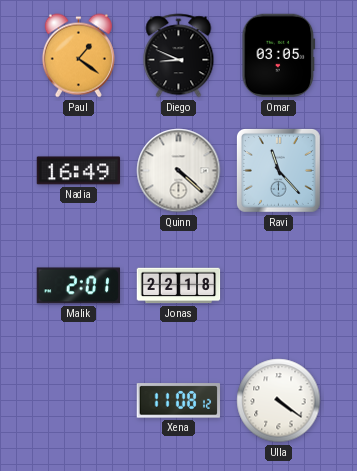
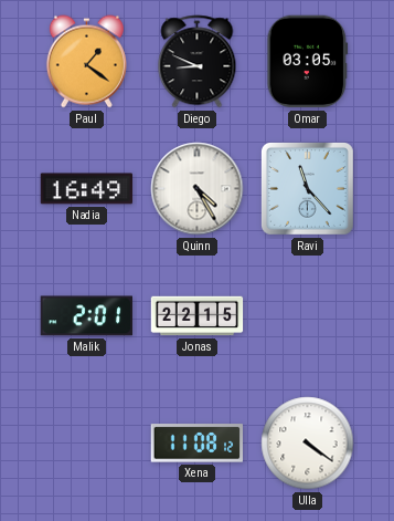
Quinn: 4:22 -> 4:25 (198, 189)
Jonas: 22:18 -> 22:15 (198, 316)
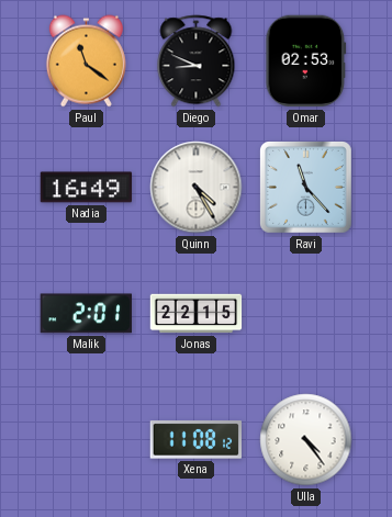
Paul: 1:21 -> 11:21 (86, 61)
Omar: 03:05 -> 02:53 (306, 61)
Ulla: 4:21 -> 4:24 (306, 440)
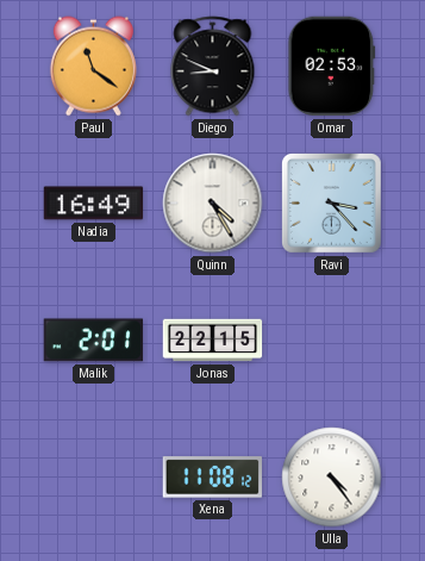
Ravi: 11:23 -> 3:23 (331, 202)
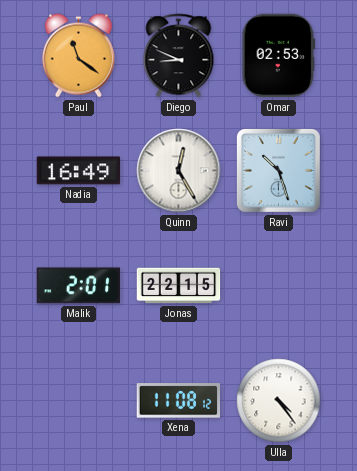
Quinn: 4:25 -> 12:25 (179, 171)
Ravi: 3:23 -> 10:27 (278, 170)
